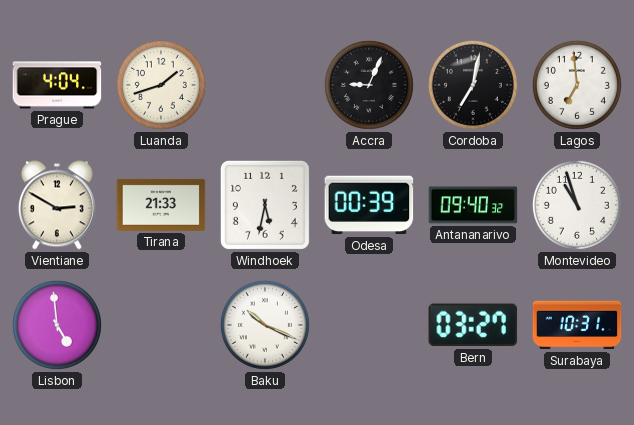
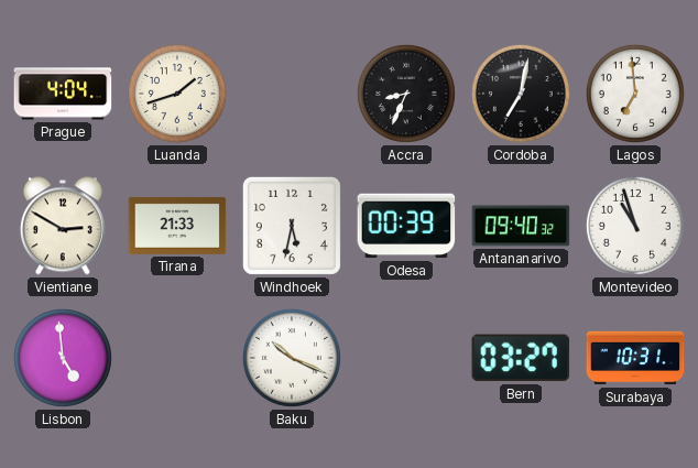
Accra: 9:04 -> 8:34 (406, 94)
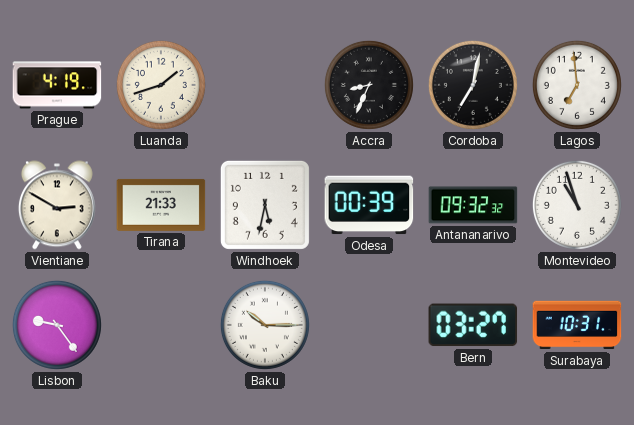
Prague: 4:04 -> 4:19 (57, 85)
Antananarivo: 09:40 -> 09:32 (473, 205)
Lisbon: 4:59 -> 9:24 (57, 325)
Baku: 10:19 -> 10:15 (265, 325)
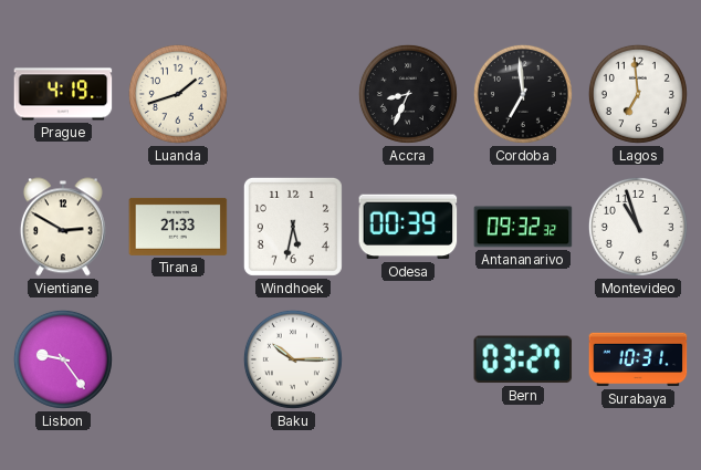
Cordoba: 7:02 -> 6:59 (523, 94)
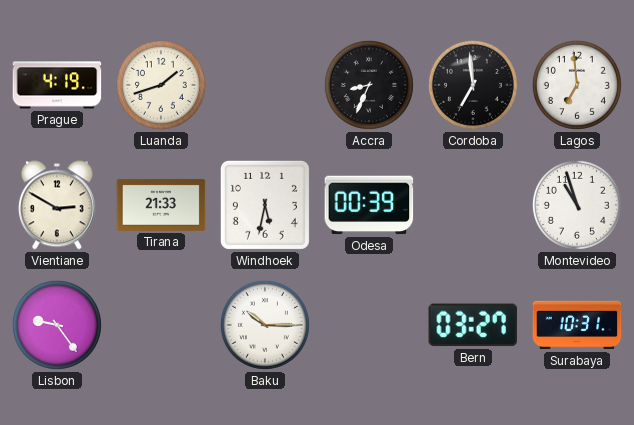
Antananarivo: 09:32 -> none (523, 227)
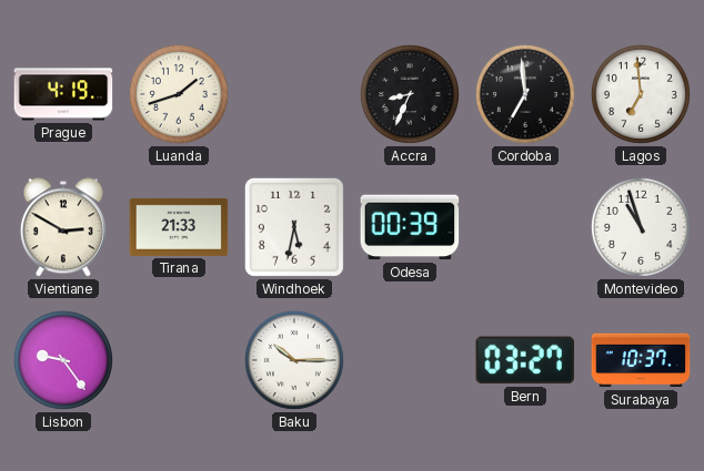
Surabaya: 10:31 -> 10:37 (641, 360)
